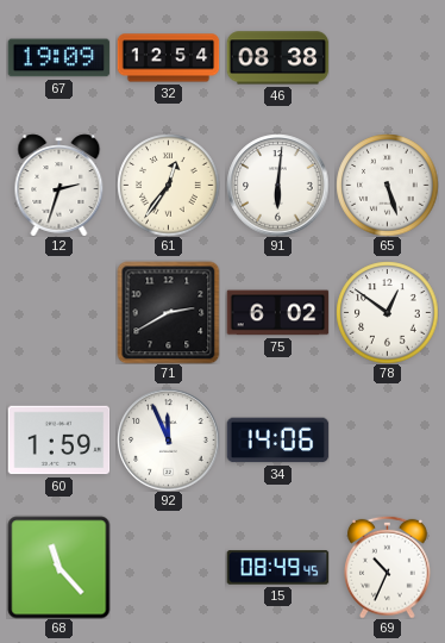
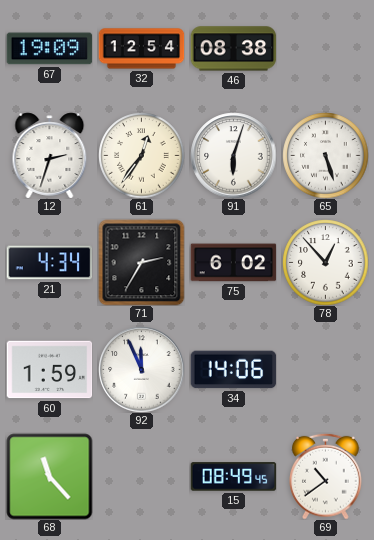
91: 6:01 -> 6:03 (233, 155)
21: none -> 4:34 (49, 263)
71: 2:40 -> 2:35 (141, 262)
78: 12:51 -> 12:53 (325, 262)
69: 10:34 -> 10:39 (326, 476)
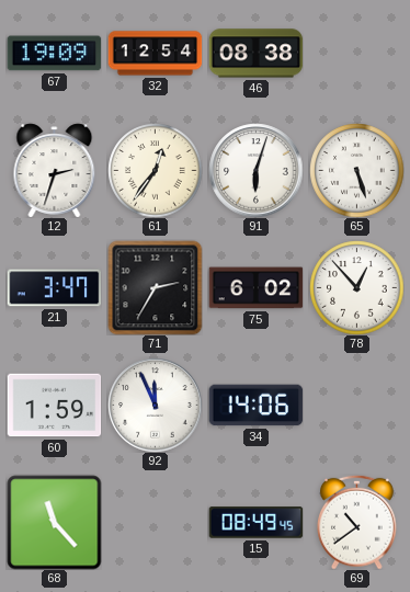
21: 4:34 -> 3:47 (54, 288)
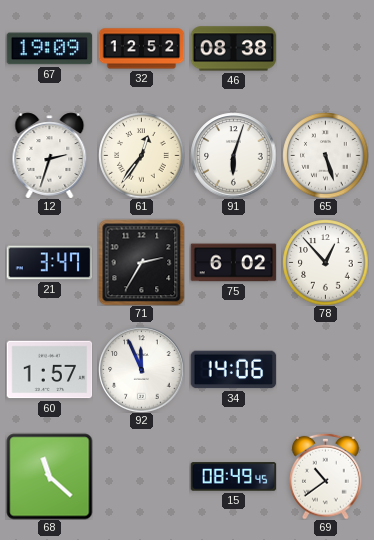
32: 12:54 -> 12:52 (141, 49)
60: 1:59 -> 1:57 (49, 370)
68: 11:23 -> 11:22 (49, 476)
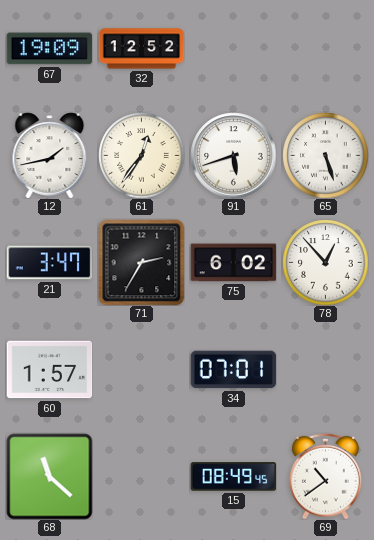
46: 08:38 -> none (233, 49)
12: 2:33 -> 1:43 (50, 155)
91: 6:03 -> 5:42 (233, 155)
92: 11:56 -> none (141, 369)
34: 14:06 -> 07:01 (233, 370)
